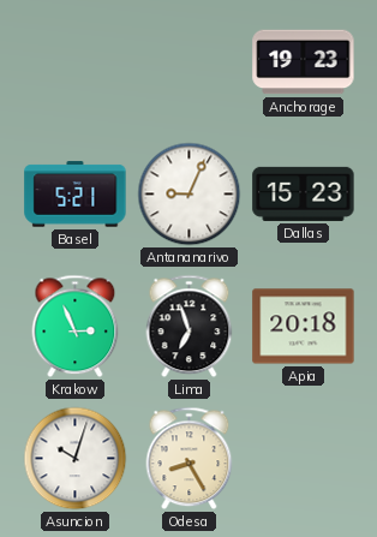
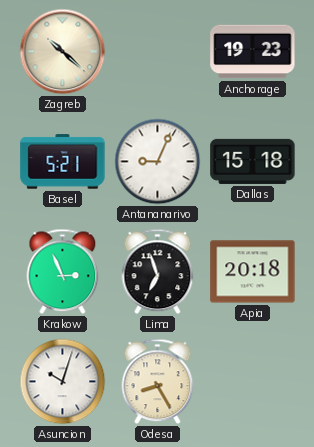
Zagreb: none -> 10:22 (63, 52)
Dallas: 15:23 -> 15:18 (253, 161)
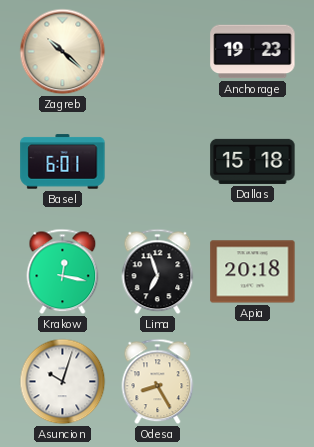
Basel: 5:21 -> 6:01 (63, 162)
Antananarivo: 9:04 -> none (158, 162)
Krakow: 2:56 -> 12:17 (63, 272)
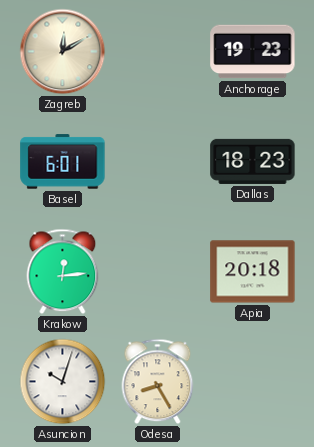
Zagreb: 10:22 -> 12:10 (63, 52)
Dallas: 15:18 -> 18:23 (253, 161)
Krakow: 12:17 -> 12:14 (63, 272)
Lima: 6:57 -> none (158, 272)
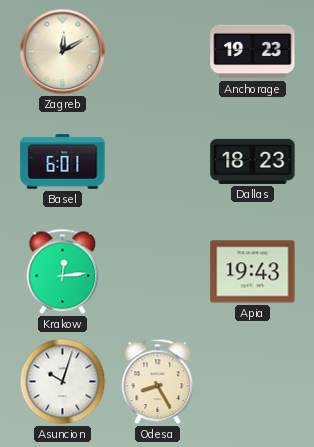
Apia: 20:18 -> 19:43 (253, 272)
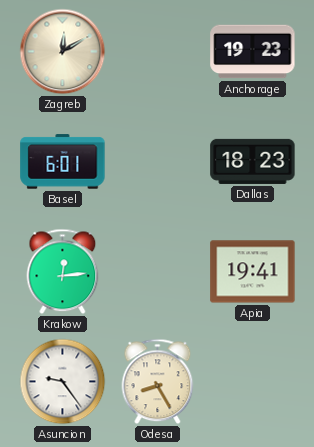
Apia: 19:43 -> 19:41 (253, 272)
Asuncion: 10:03 -> 9:24 (63, 382)
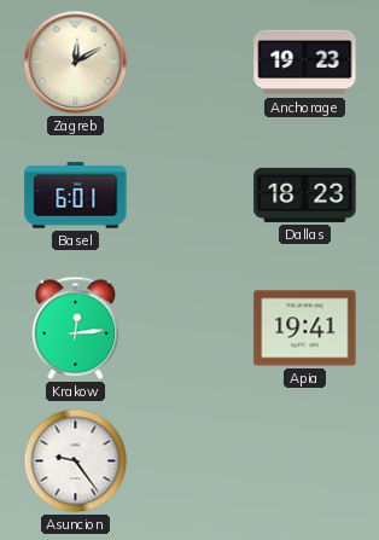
Odesa: 8:25 -> none (158, 382)
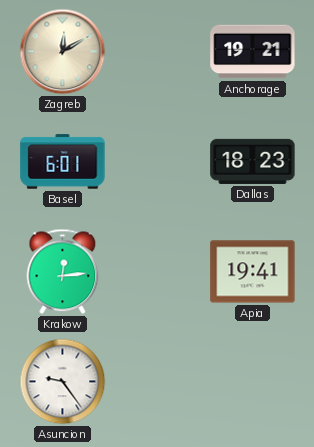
Anchorage: 19:23 -> 19:21 (253, 52)
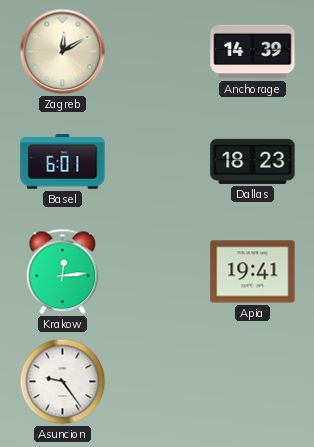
Anchorage: 19:21 -> 14:39 (253, 52)
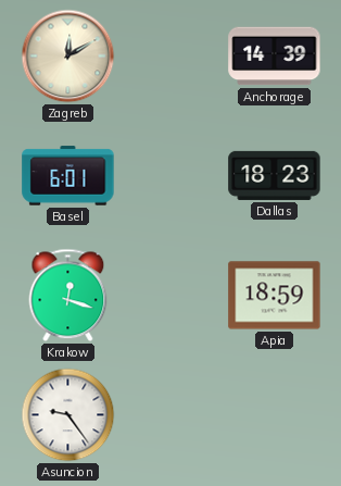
Krakow: 12:14 -> 12:18 (68, 296)
Apia: 19:41 -> 18:59 (275, 296)
